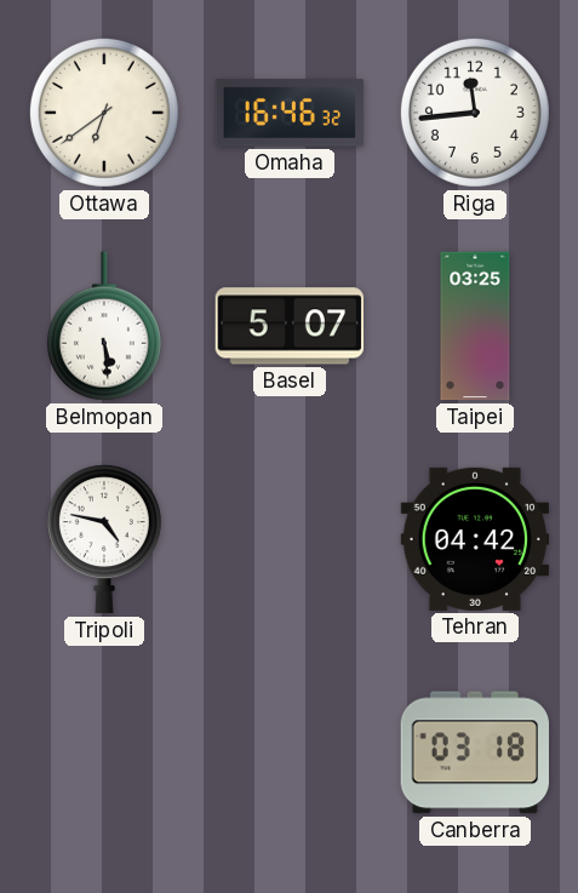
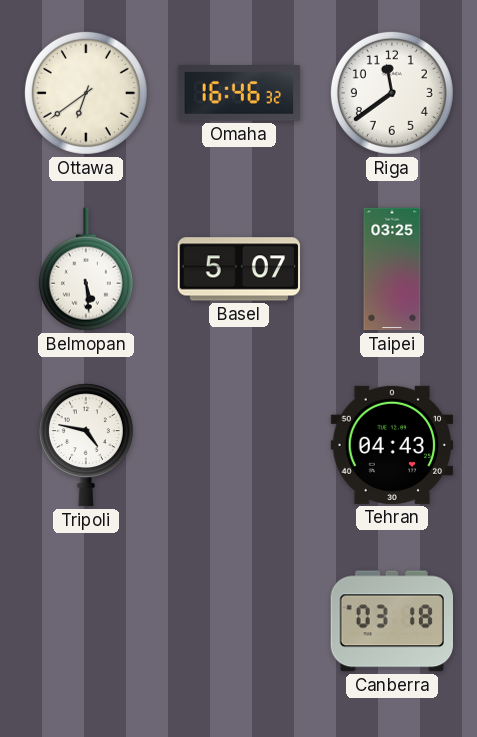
Riga: 11:44 -> 11:39 (392, 93)
Tehran: 04:42 -> 04:43 (392, 445)
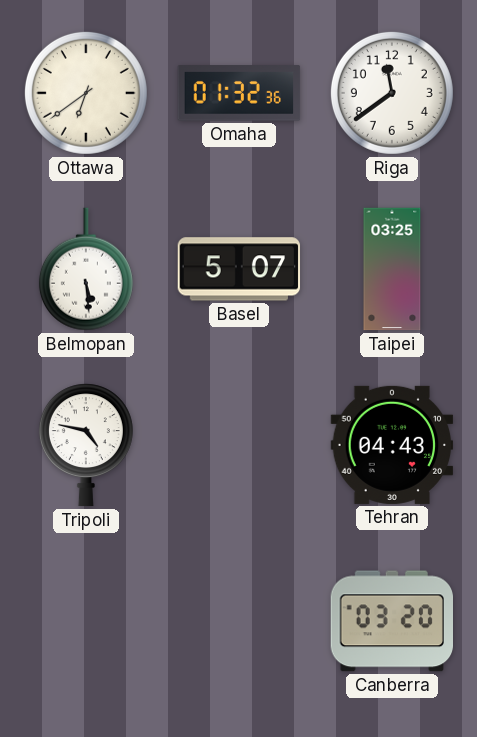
Omaha: 16:46 -> 01:32 (239, 93)
Canberra: 03:18 -> 03:20 (391, 621)
